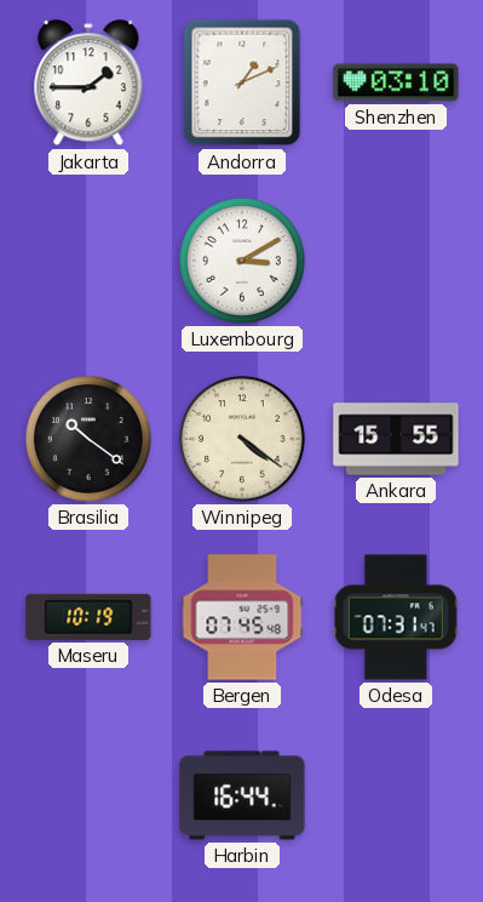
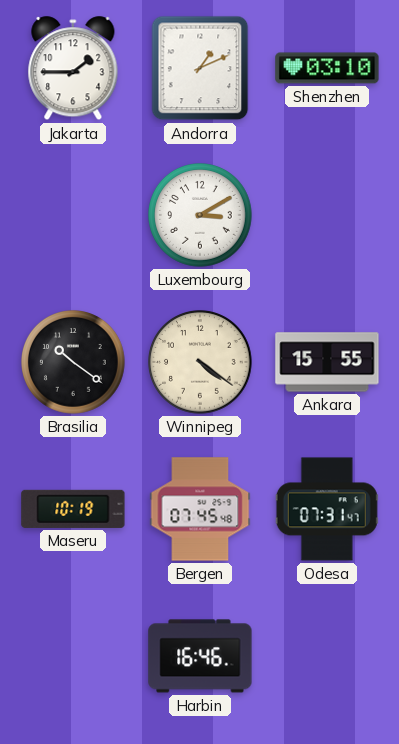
Harbin: 16:44 -> 16:46 (200, 656)
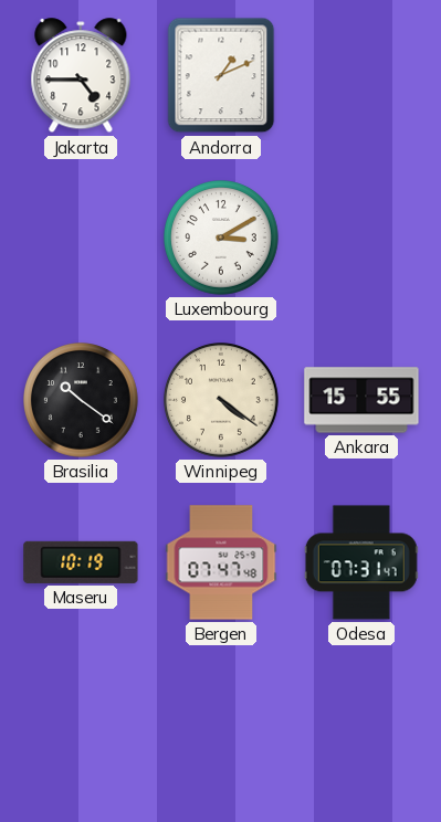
Jakarta: 1:45 -> 4:45 (81, 76)
Shenzhen: 03:10 -> none (327, 68)
Bergen: 07:45 -> 07:47 (221, 562)
Harbin: 16:46 -> none (200, 656)
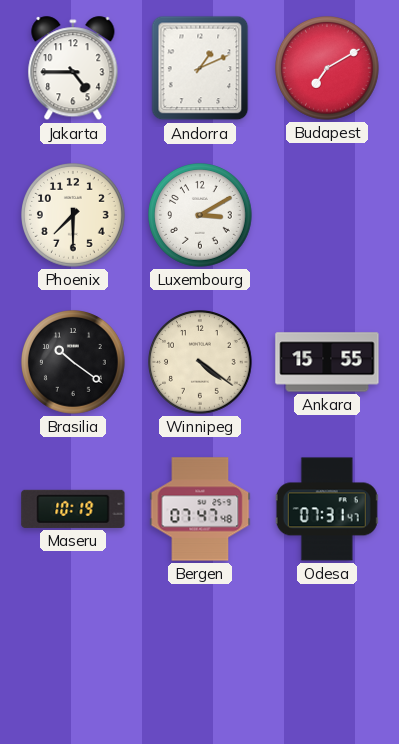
Budapest: none -> 7:10 (328, 69)
Phoenix: none -> 7:30 (74, 216)
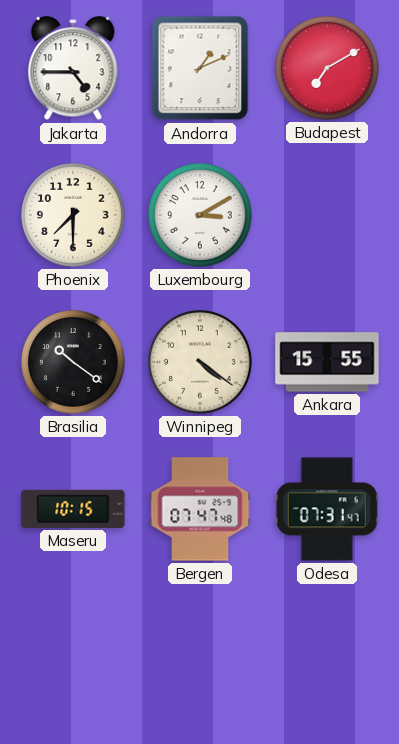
Maseru: 10:19 -> 10:15 (73, 509)
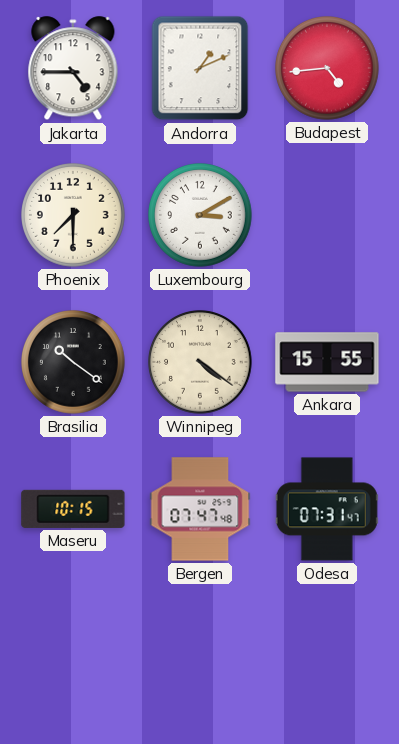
Budapest: 7:10 -> 4:44 (328, 69)
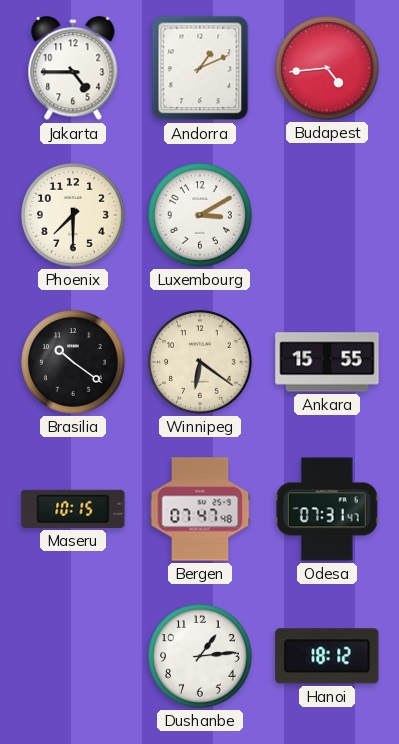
Winnipeg: 4:21 -> 6:21 (201, 363)
Dushanbe: none -> 1:14 (201, 657)
Hanoi: none -> 18:12 (327, 656)
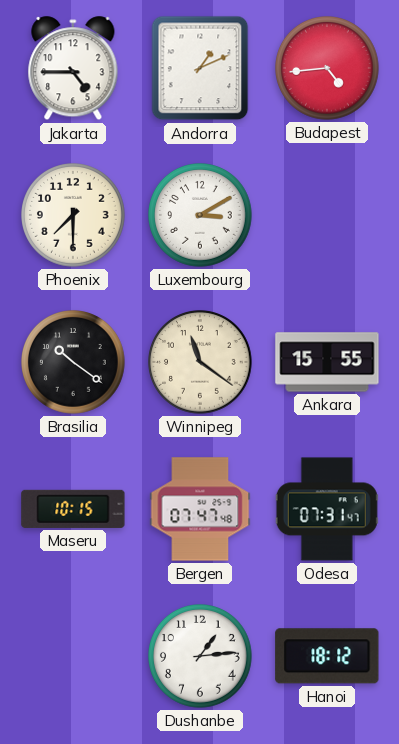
Winnipeg: 6:21 -> 11:21 (201, 363)
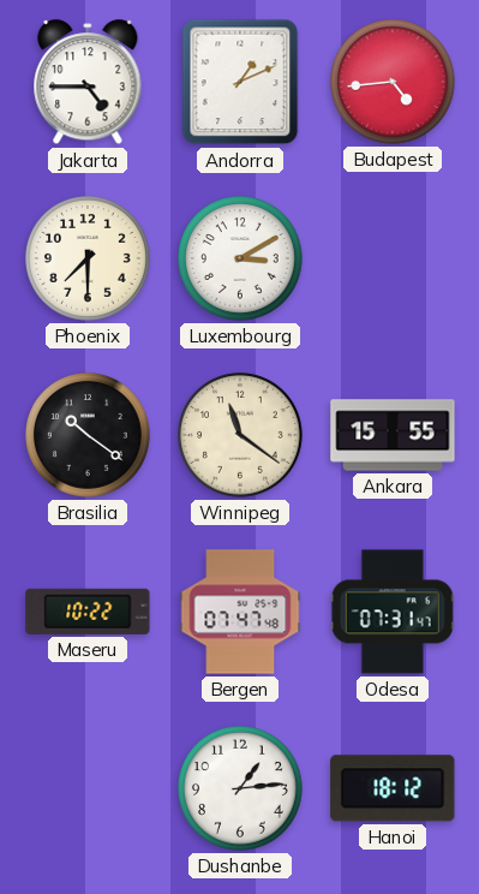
Maseru: 10:15 -> 10:22 (88, 612)
